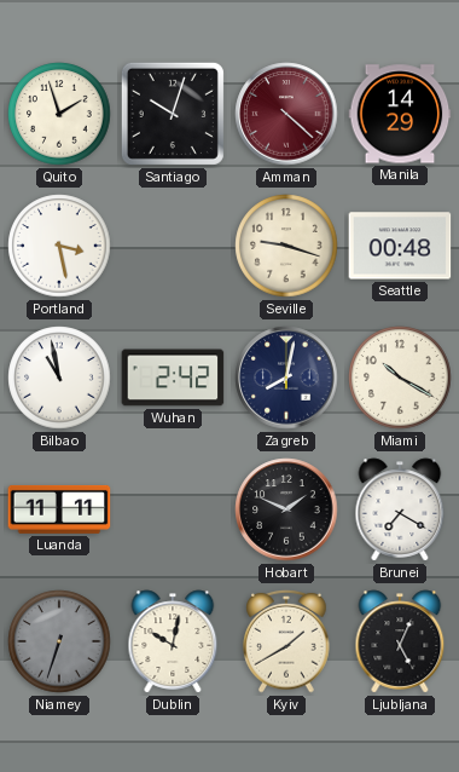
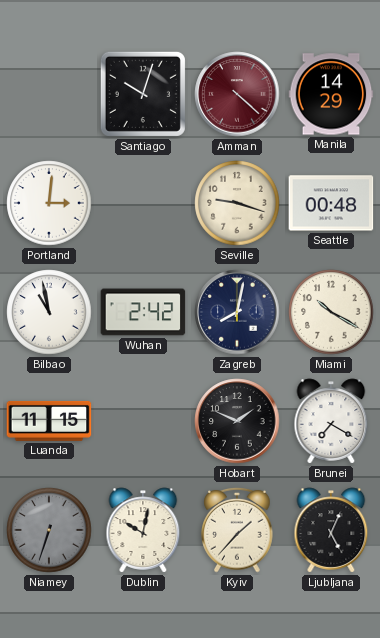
Quito: 1:57 -> none (59, 114)
Portland: 3:28 -> 3:01 (49, 203)
Luanda: 11:11 -> 11:15 (49, 421)
Kyiv: 1:40 -> 1:37 (237, 530)
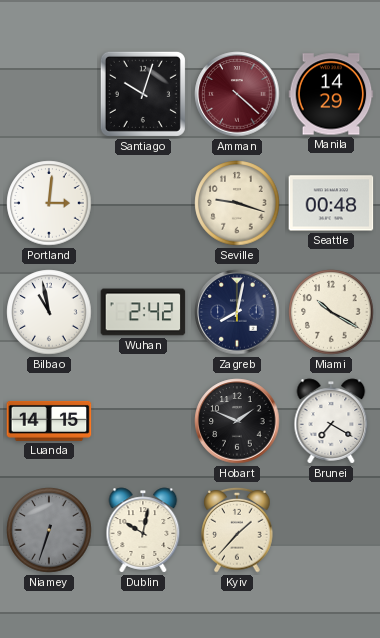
Luanda: 11:15 -> 14:15 (49, 421)
Ljubljana: 5:04 -> none (331, 530)
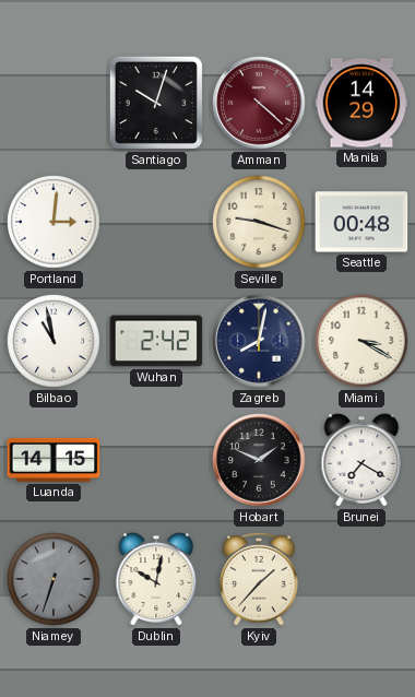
Miami: 10:20 -> 3:20 (361, 341)
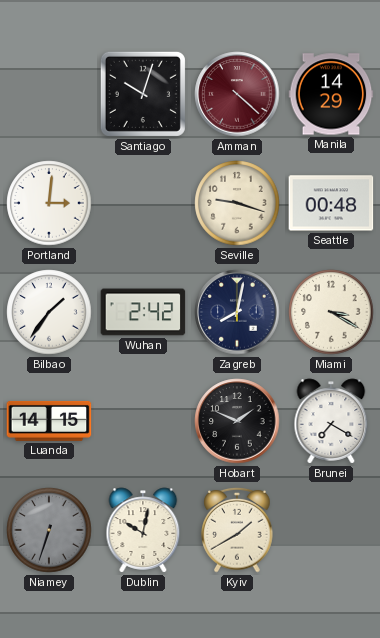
Bilbao: 10:58 -> 1:36 (49, 312)
Kyiv: 1:37 -> 1:40 (237, 530)
